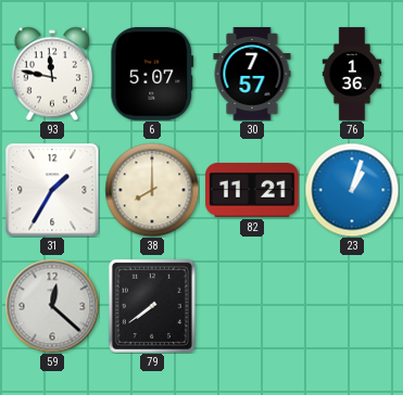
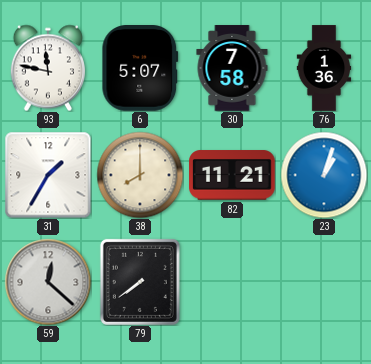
30: 7:57 -> 7:58 (232, 68)
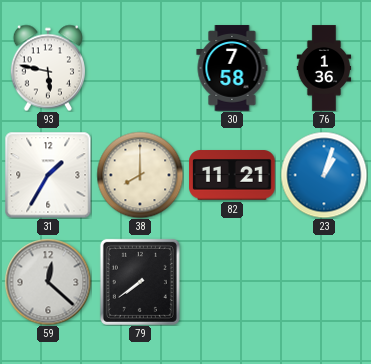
93: 11:47 -> 5:47 (47, 68)
6: 5:07 -> none (140, 69)
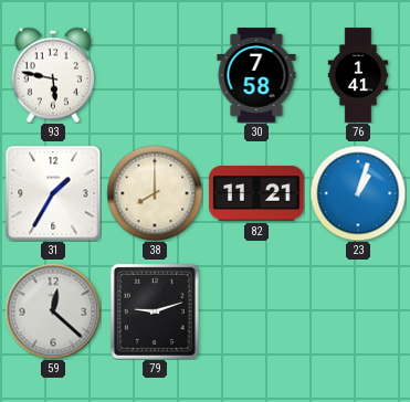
76: 1:36 -> 1:41 (358, 75)
79: 7:39 -> 9:12 (155, 311)
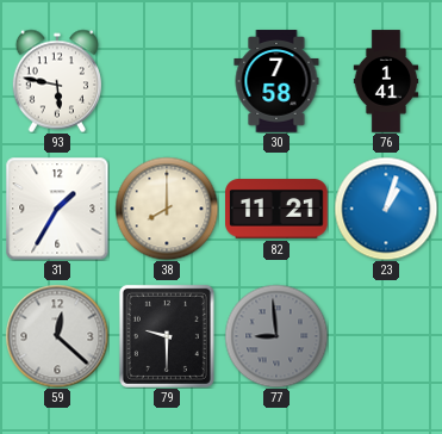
79: 9:12 -> 9:30 (167, 336)
77: none -> 8:59 (276, 336)
